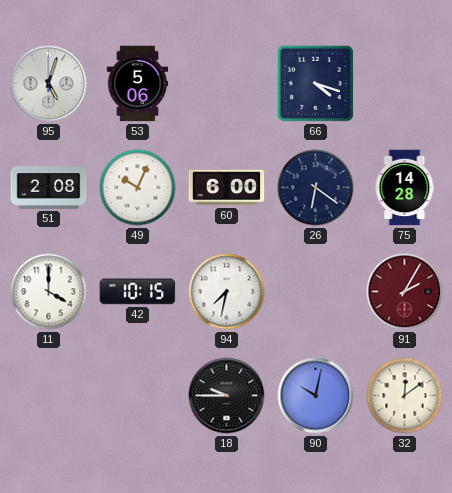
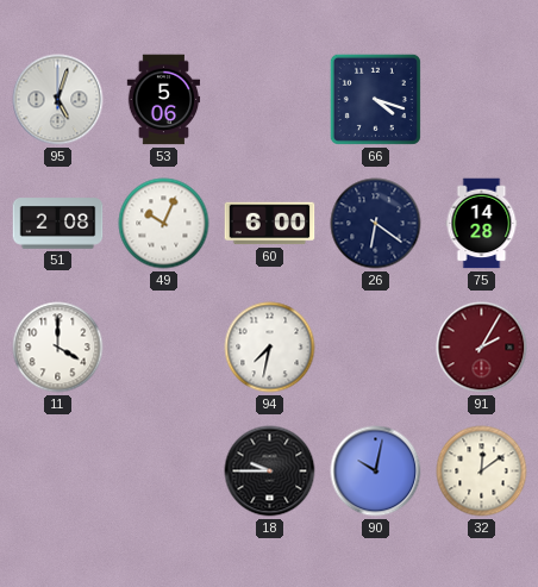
42: 10:15 -> none (138, 292)
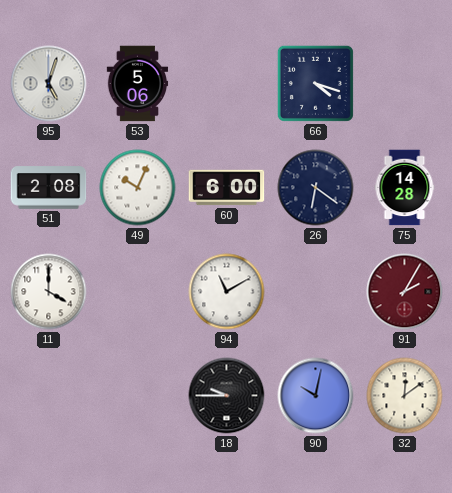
94: 7:32 -> 11:10 (227, 292)
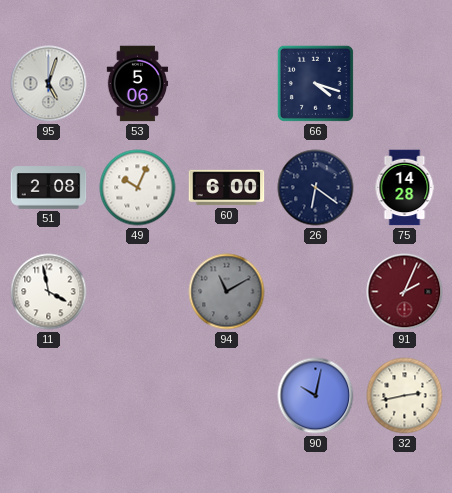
11: 4:00 -> 3:58 (49, 292)
94 dial: white -> grey (227, 292)
91: 2:05 -> 2:04 (405, 292)
18: 9:45 -> none (227, 396)
32: 12:09 -> 2:43 (405, 396)
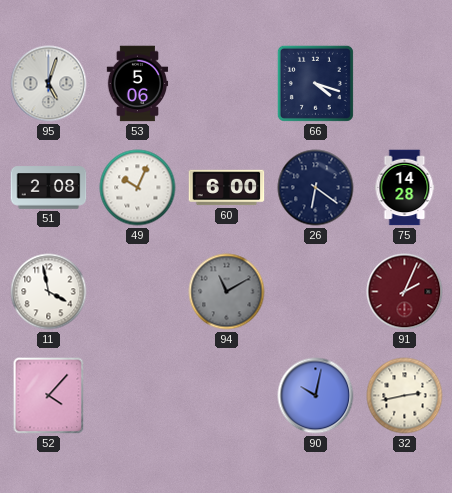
52: none -> 4:07 (49, 396)
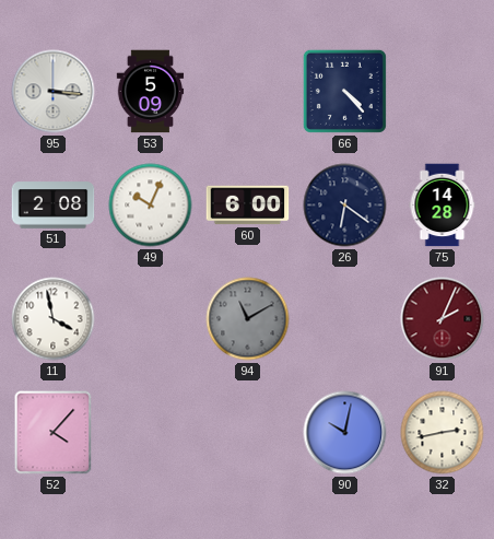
95: 5:03 -> 3:16 (54, 92)
53: 5:06 -> 5:09 (151, 92)
66: 4:18 -> 4:23 (344, 91)
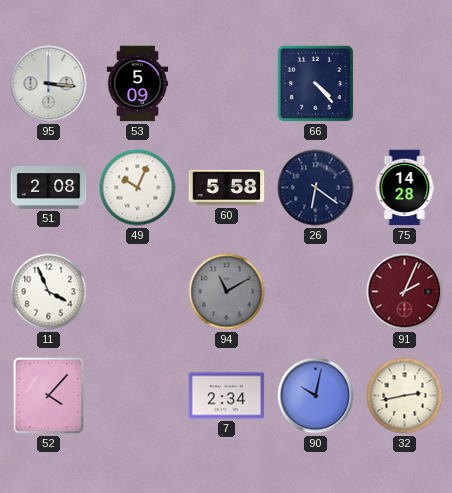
60: 6:00 -> 5:58 (227, 188)
11: 3:58 -> 3:56 (49, 292)
7: none -> 2:34 (227, 396)
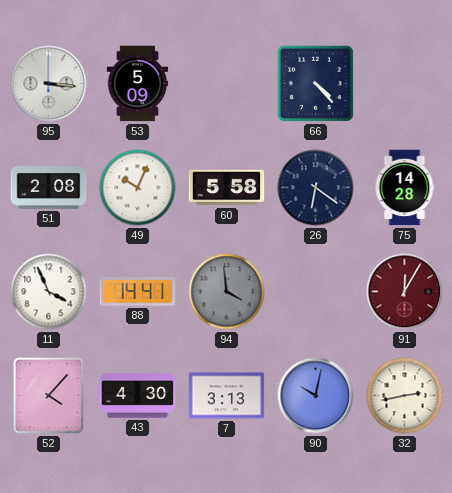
88: none -> 14:41 (138, 292)
94: 11:10 -> 3:59 (227, 292)
91: 2:04 -> 12:05 (405, 292)
43: none -> 4:30 (138, 396)
7: 2:34 -> 3:13 (227, 396)
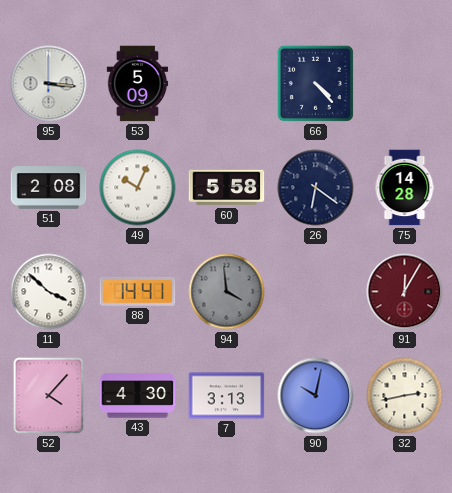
11: 3:56 -> 3:52 (49, 292)
